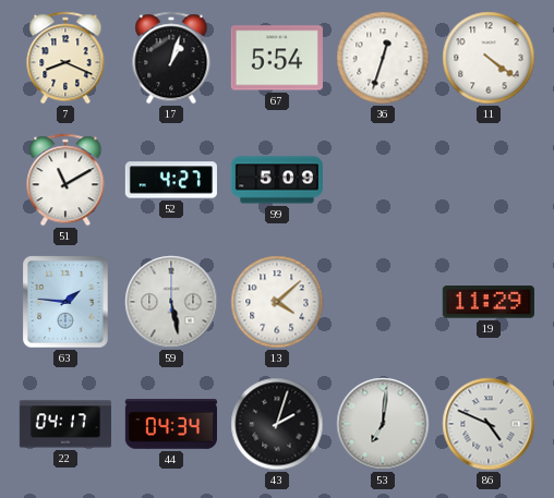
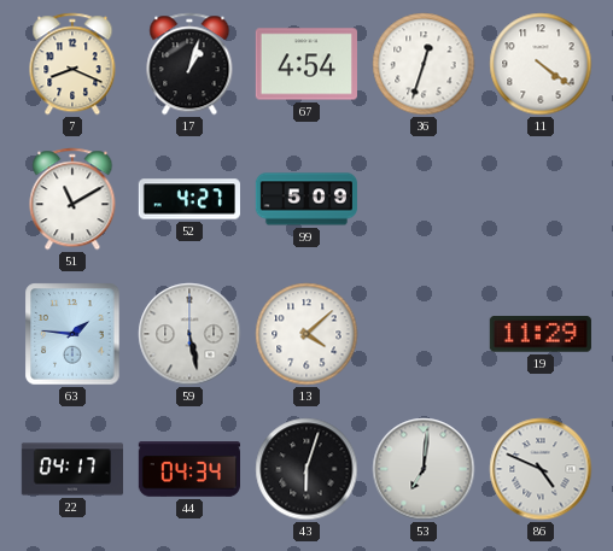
67: 5:54 -> 4:54 (306, 64)
43: 2:03 -> 6:03 (306, 469)
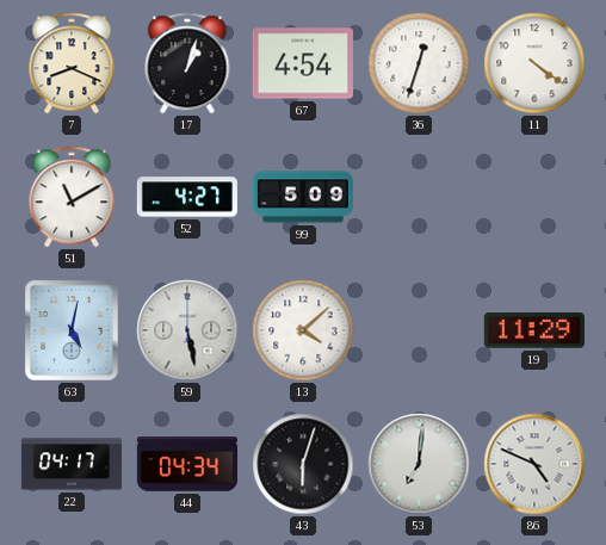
63: 1:46 -> 5:02 (72, 330)
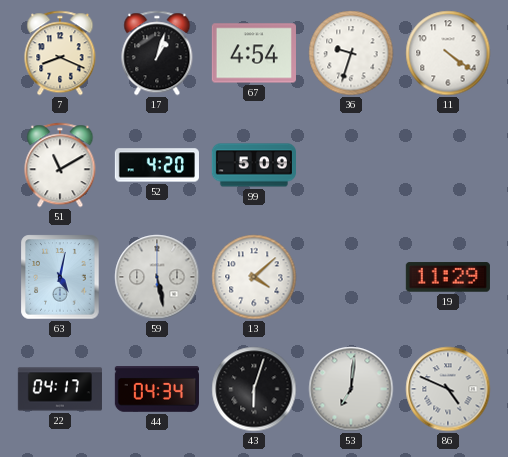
36: 12:33 -> 9:33 (351, 53)
52: 4:27 -> 4:20 (157, 165)
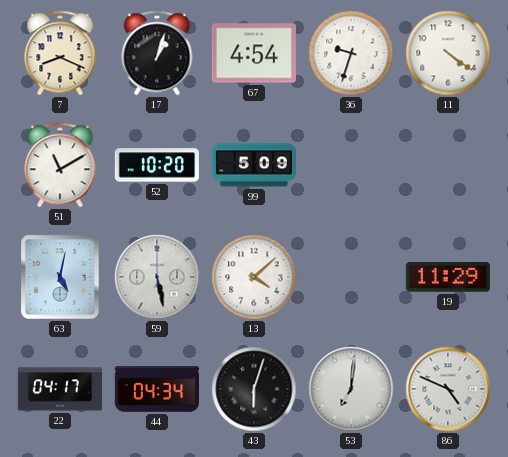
52: 4:20 -> 10:20 (157, 165)
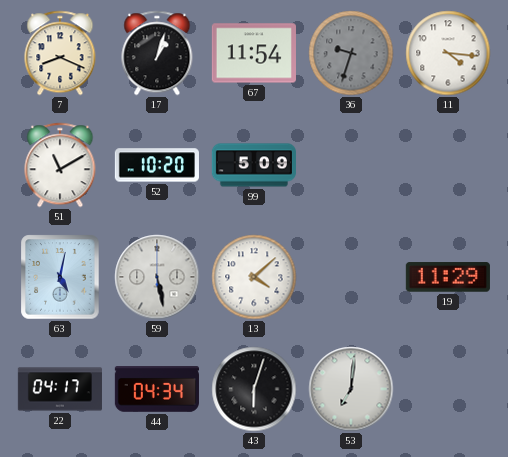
67: 4:54 -> 11:54 (254, 53)
36 dial: white -> grey (351, 53)
11: 4:21 -> 4:16 (448, 53)
86: 4:49 -> none (448, 389)
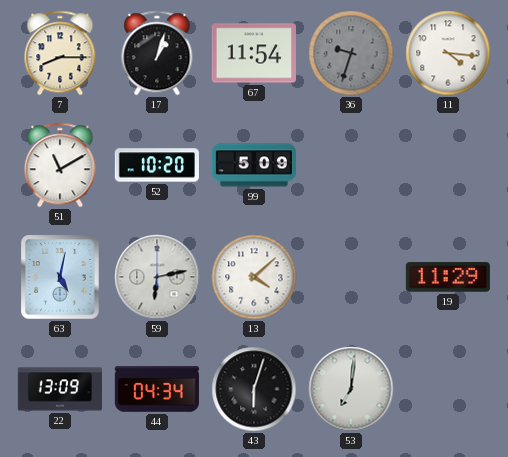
7: 8:19 -> 8:15 (60, 53)
59: 5:28 -> 6:13 (157, 277)
22: 04:17 -> 13:09 (60, 389)
